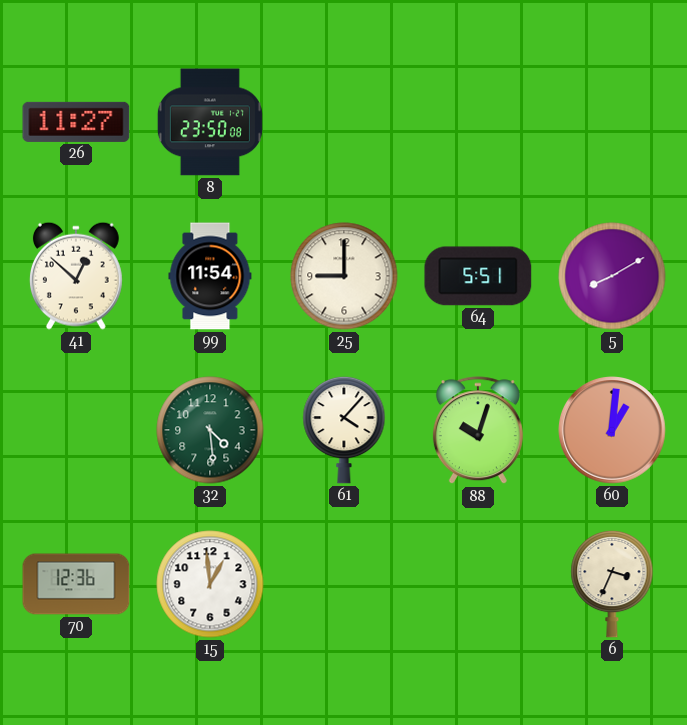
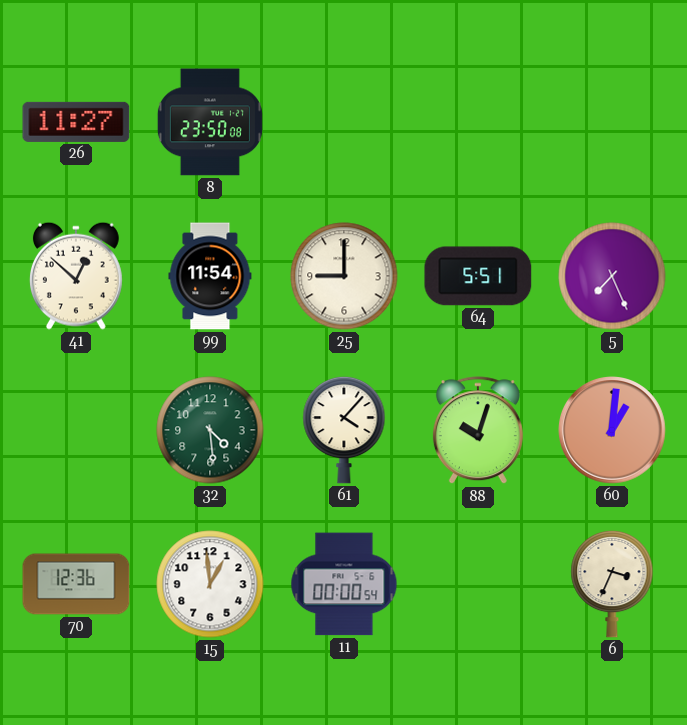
5: 8:10 -> 7:26 (612, 276)
11: none -> 00:00 (344, 584)
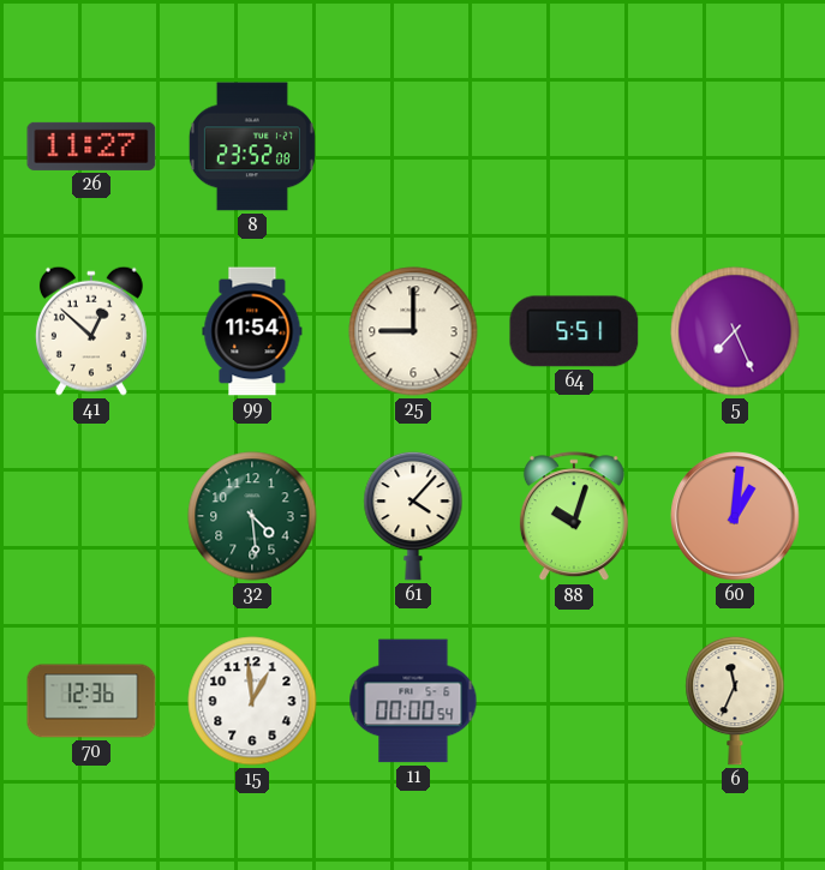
8: 23:50 -> 23:52 (252, 146)
6: 3:34 -> 11:34 (735, 701)
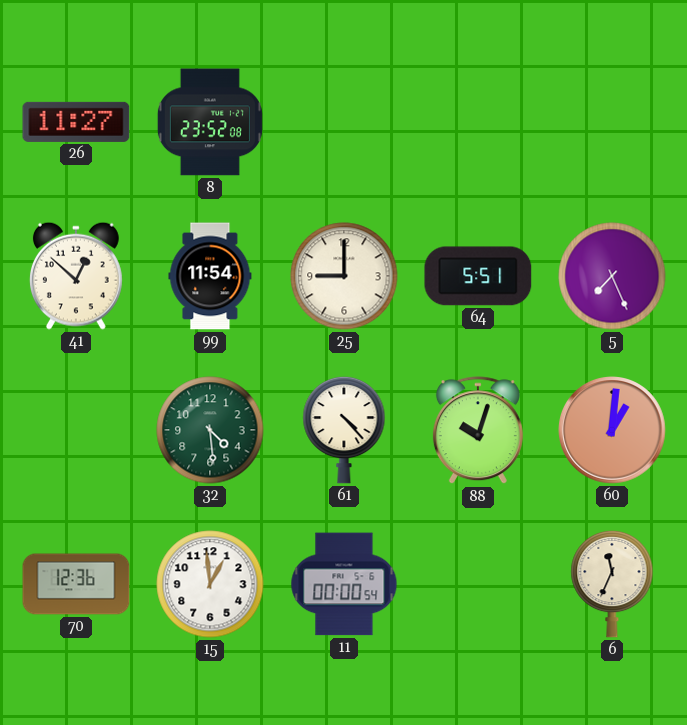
61: 4:07 -> 4:23 (344, 430)
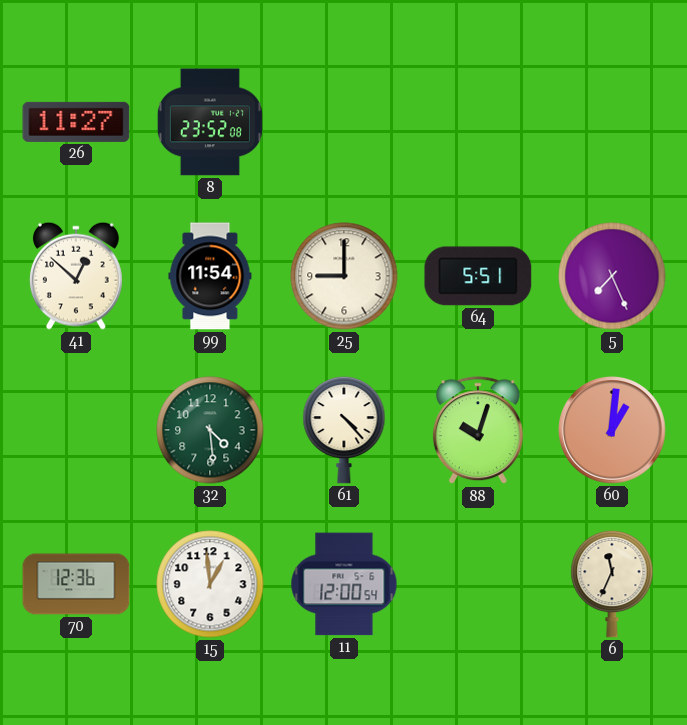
11: 00:00 -> 12:00 (344, 584)
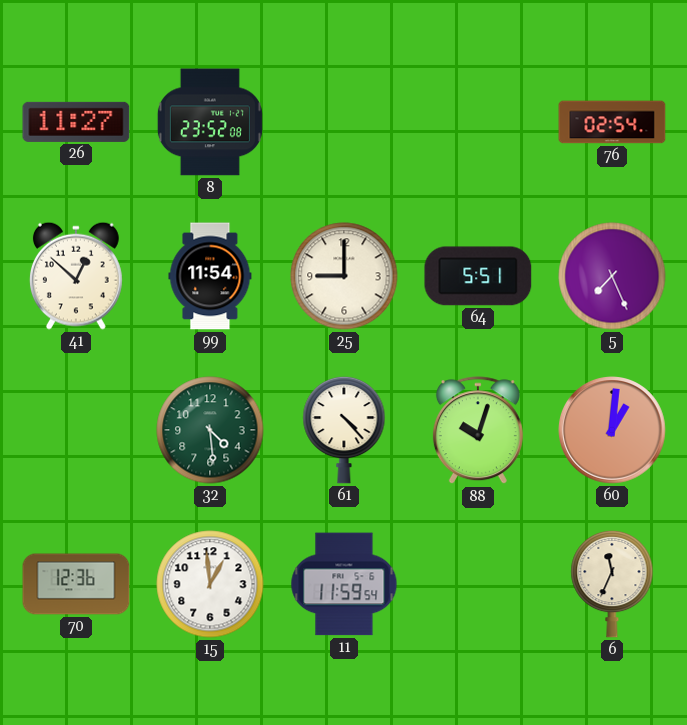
76: none -> 02:54 (612, 122)
11: 12:00 -> 11:59 (344, 584)
